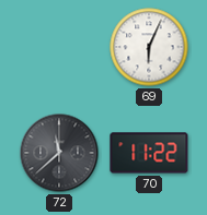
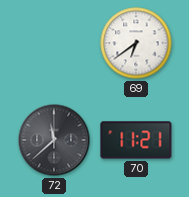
69: 6:04 -> 6:39 (136, 43)
70: 11:22 -> 11:21 (136, 140)
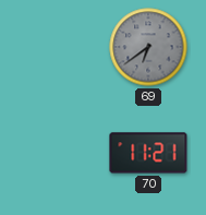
69 dial: white -> grey (148, 47)
72: 11:38 -> none (54, 140)
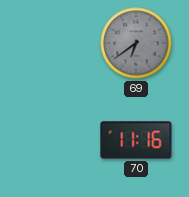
70: 11:21 -> 11:16 (136, 140)
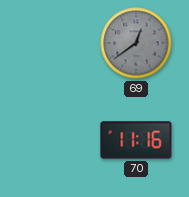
69: 6:39 -> 12:39 (136, 43)
